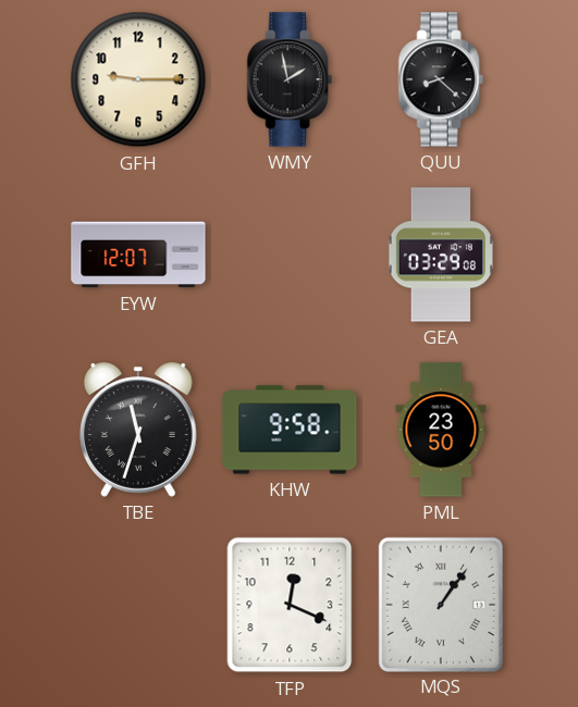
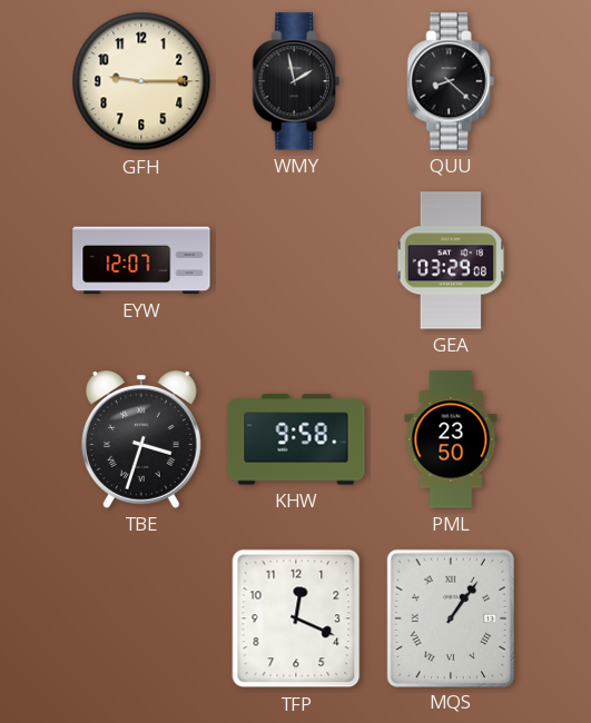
TBE: 11:33 -> 3:33 (142, 439)
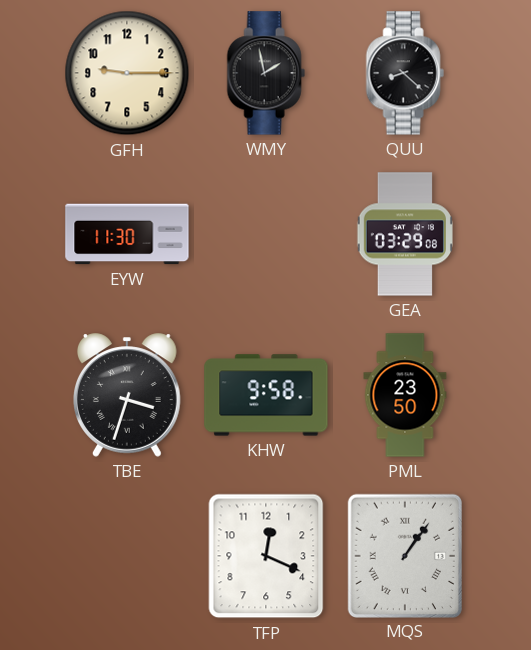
EYW: 12:07 -> 11:30 (127, 234)
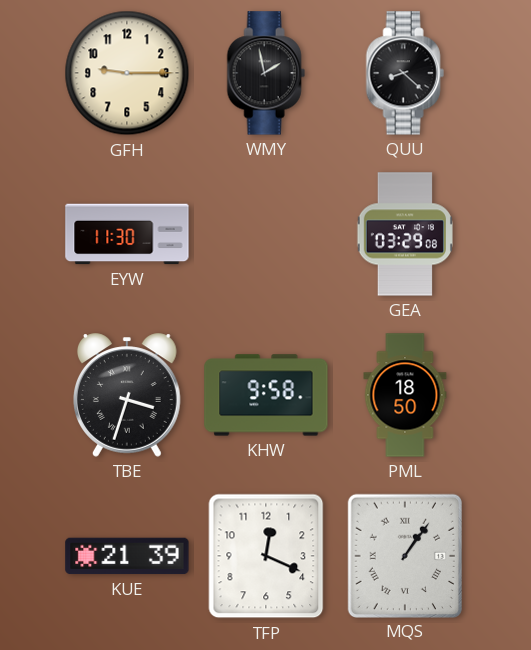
PML: 23:50 -> 18:50 (405, 395)
KUE: none -> 21:39 (127, 556)
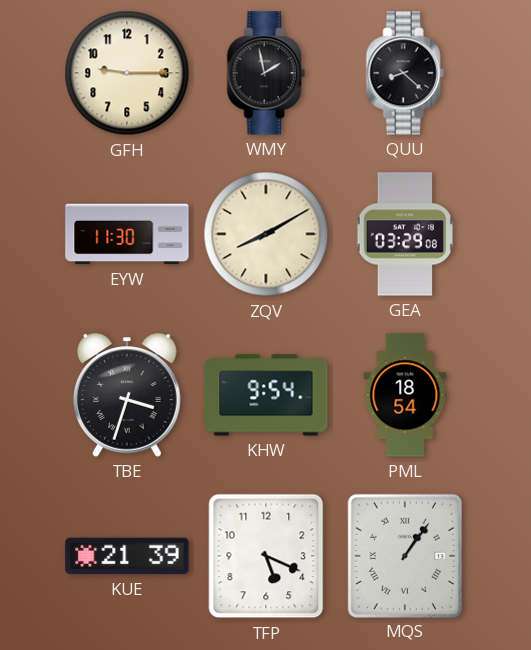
ZQV: none -> 8:10 (266, 234)
KHW: 9:58 -> 9:54 (266, 395)
PML: 18:50 -> 18:54 (405, 395)
TFP: 12:19 -> 5:19 (266, 556)
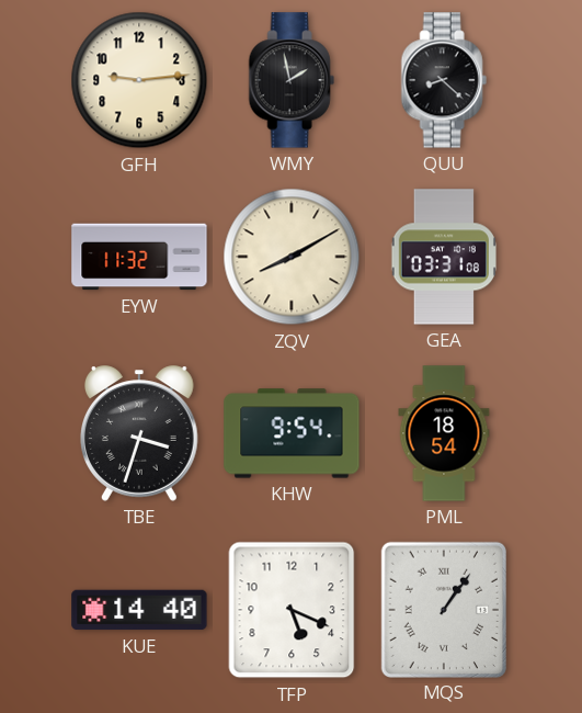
GFH: 9:15 -> 9:14 (139, 80)
EYW: 11:30 -> 11:32 (139, 257)
GEA: 03:29 -> 03:31 (443, 257)
KUE: 21:39 -> 14:40 (139, 610)
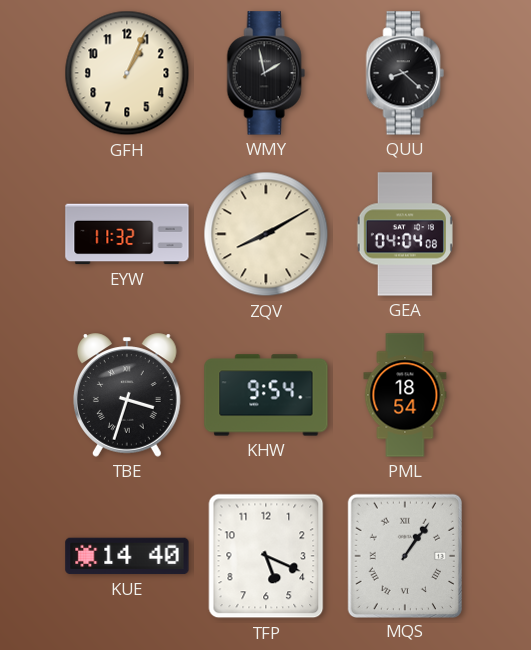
GFH: 9:14 -> 1:04 (127, 73)
GEA: 03:31 -> 04:04 (404, 234)
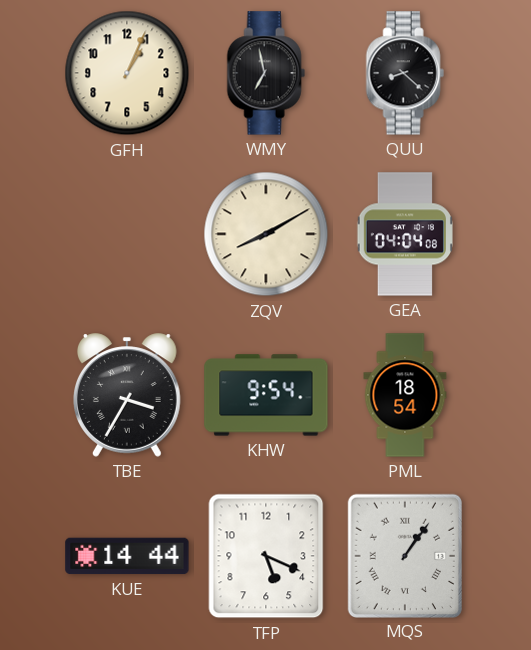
WMY: 1:58 -> 6:58 (266, 73)
EYW: 11:32 -> none (127, 234)
TBE: 3:33 -> 3:35 (128, 395)
KUE: 14:40 -> 14:44 (127, 556)
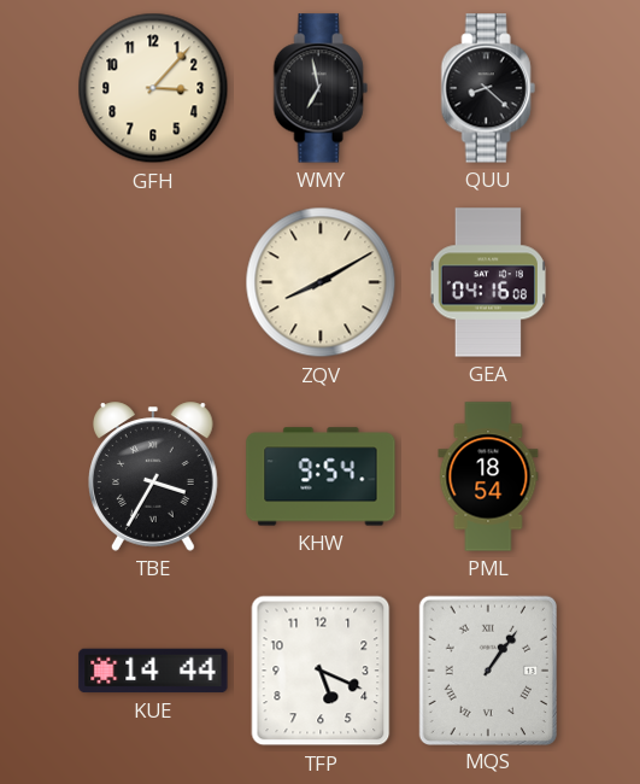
GFH: 1:04 -> 3:07 (153, 88)
GEA: 04:04 -> 04:16 (487, 282)
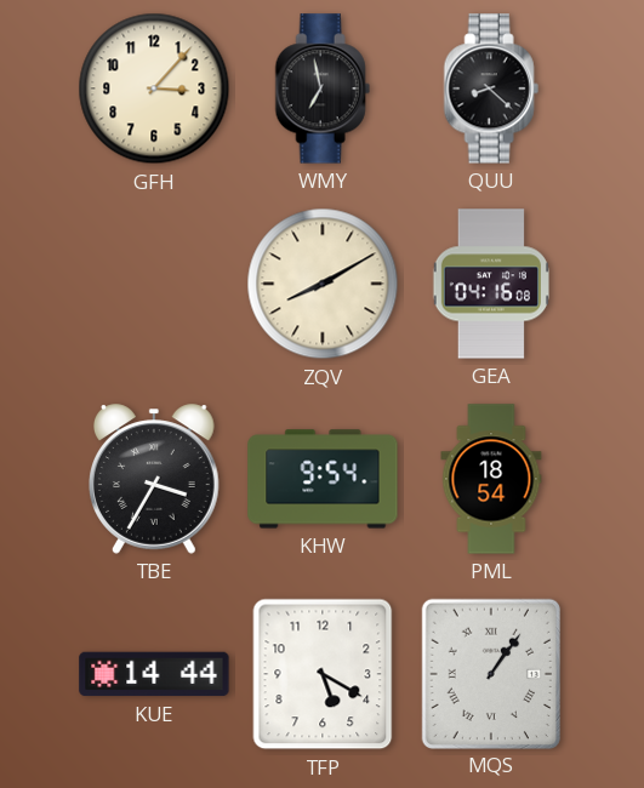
TFP: 5:19 -> 5:20 (323, 674)
